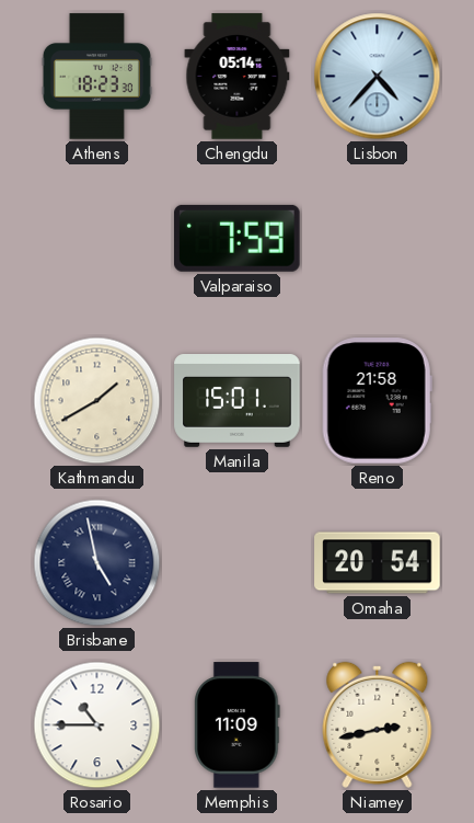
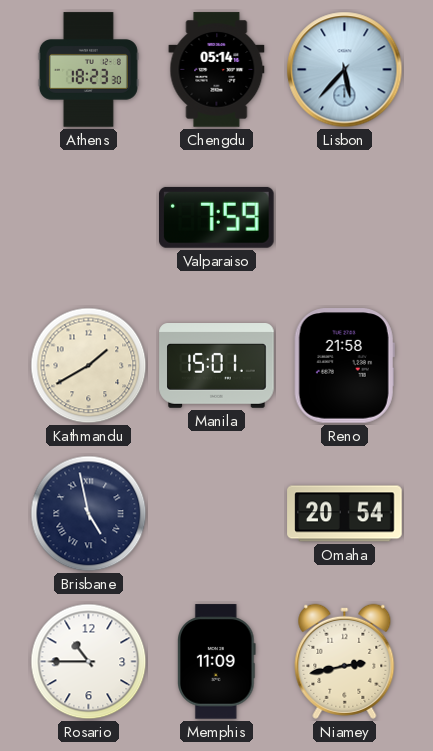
Lisbon: 4:37 -> 5:37 (345, 70)
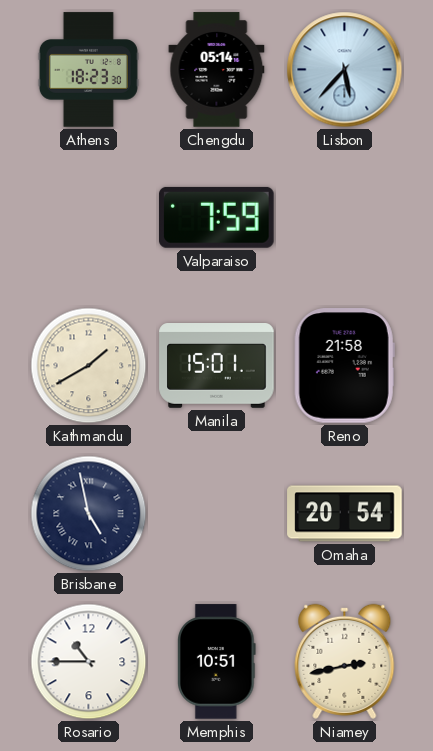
Memphis: 11:09 -> 10:51 (217, 662)
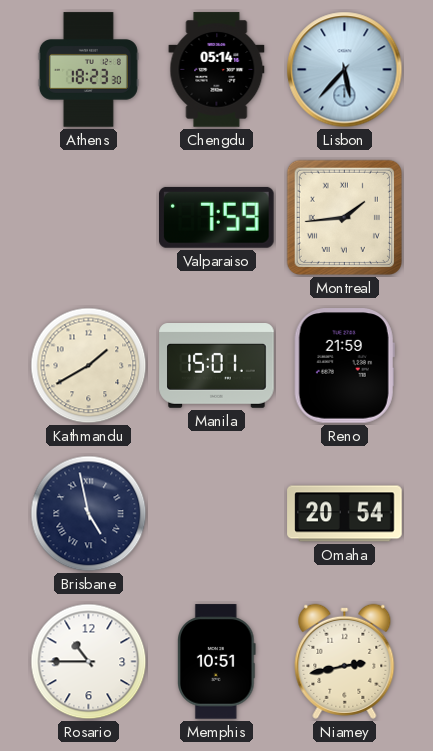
Montreal: none -> 1:44 (344, 217)
Reno: 21:58 -> 21:59 (344, 366)
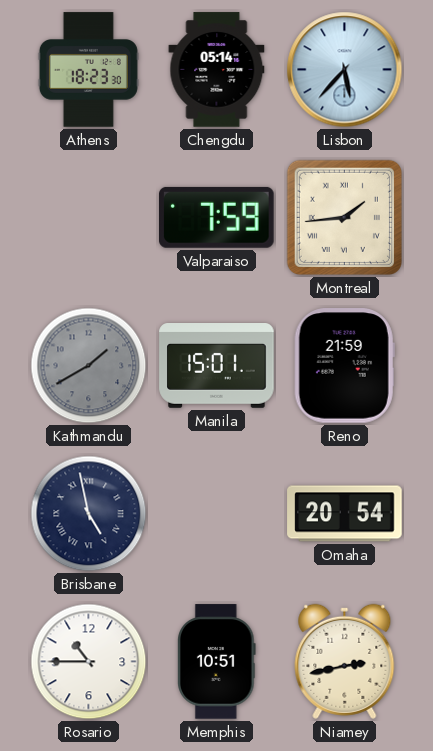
Kathmandu dial: cream -> grey (89, 366)
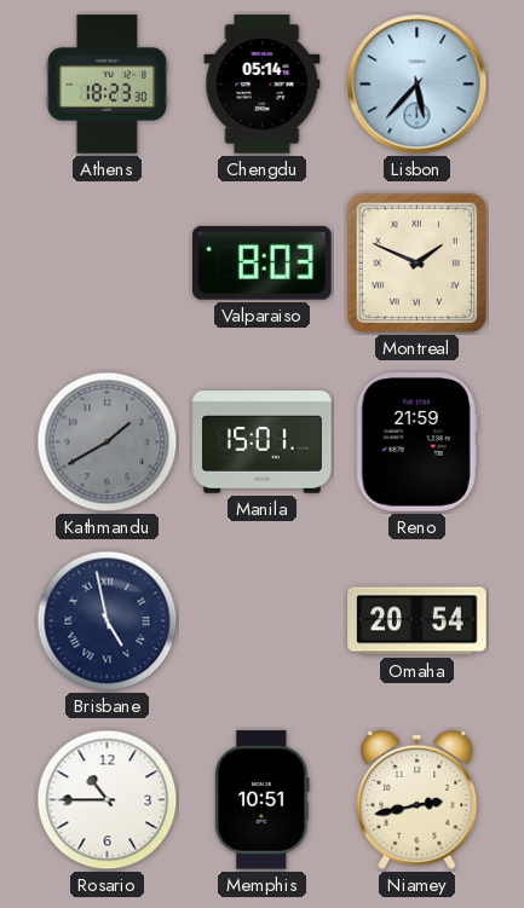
Valparaiso: 7:59 -> 8:03 (263, 262)
Montreal: 1:44 -> 1:49 (416, 262)
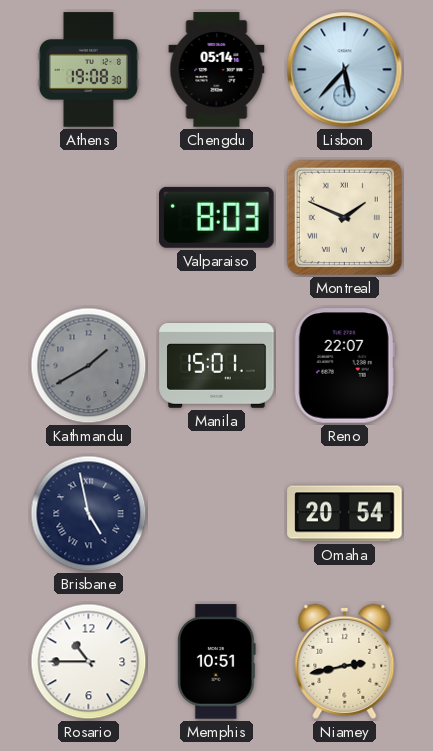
Athens: 18:23 -> 19:08 (88, 70)
Reno: 21:59 -> 22:07 (344, 366)
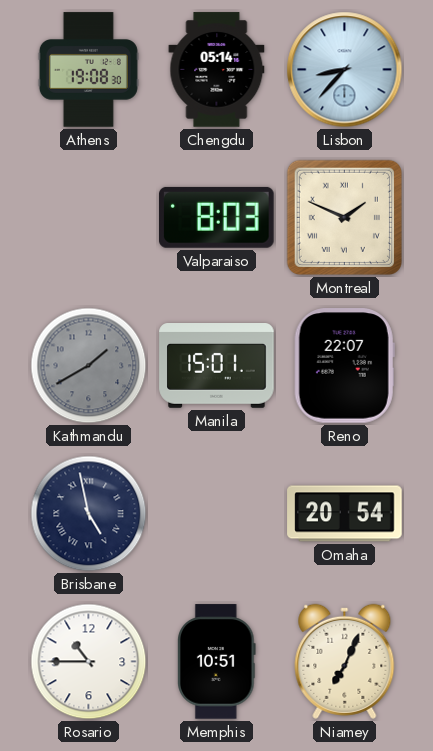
Lisbon: 5:37 -> 8:37 (345, 70)
Niamey: 2:43 -> 7:04 (345, 661)
